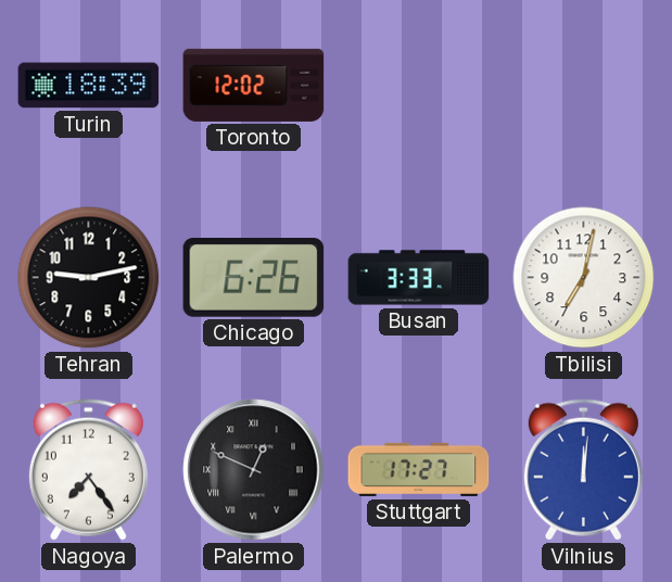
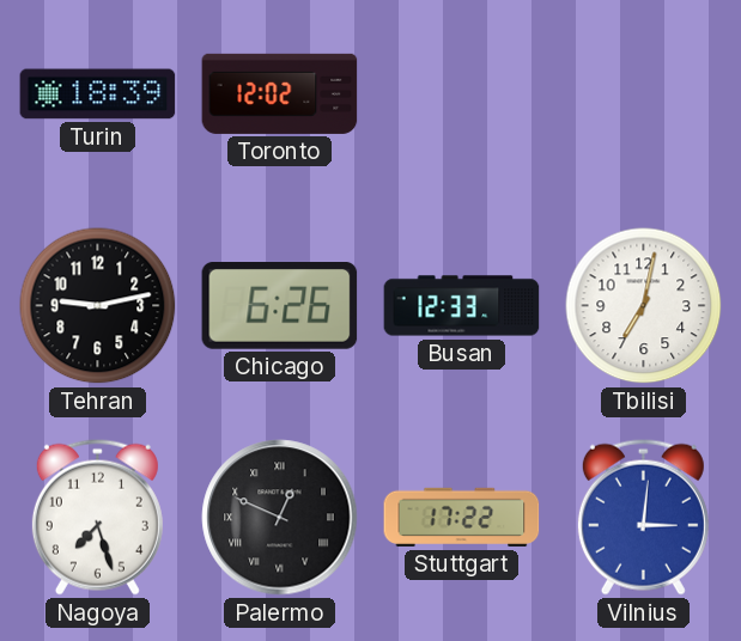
Busan: 3:33 -> 12:33 (462, 306)
Nagoya: 7:24 -> 7:27 (97, 517)
Stuttgart: 17:27 -> 17:22 (462, 517)
Vilnius: 12:01 -> 3:01 (643, 517)
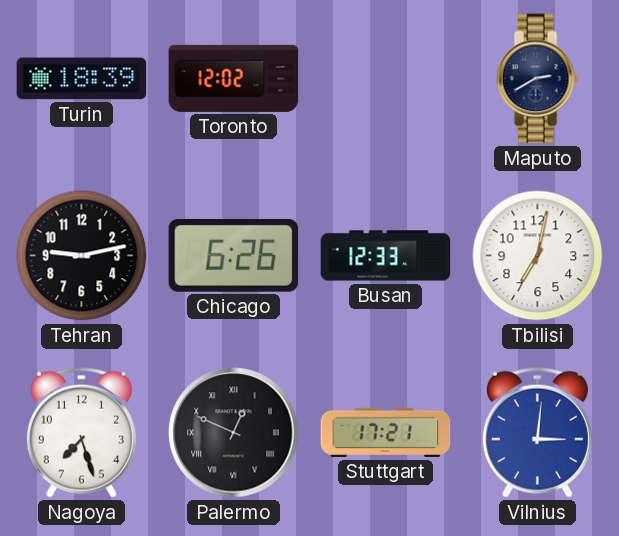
Maputo: none -> 2:40 (537, 79)
Stuttgart: 17:22 -> 17:21 (386, 432)
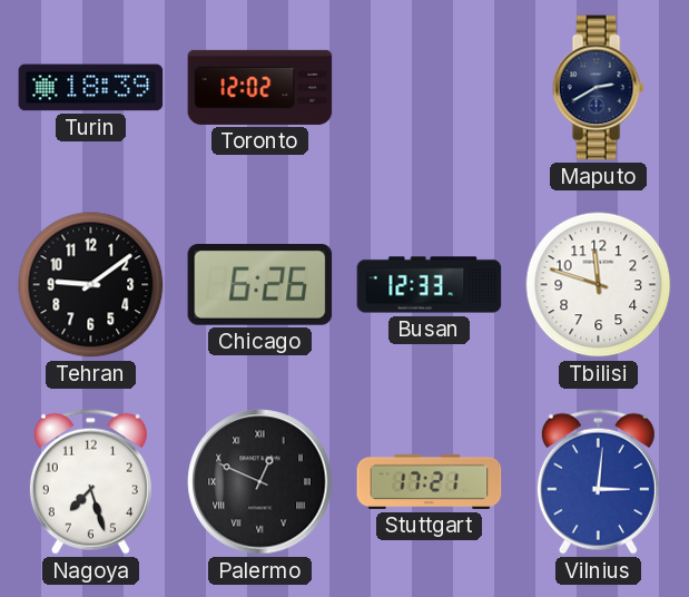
Tehran: 9:13 -> 9:09 (91, 285)
Tbilisi: 7:02 -> 11:48 (599, 285)
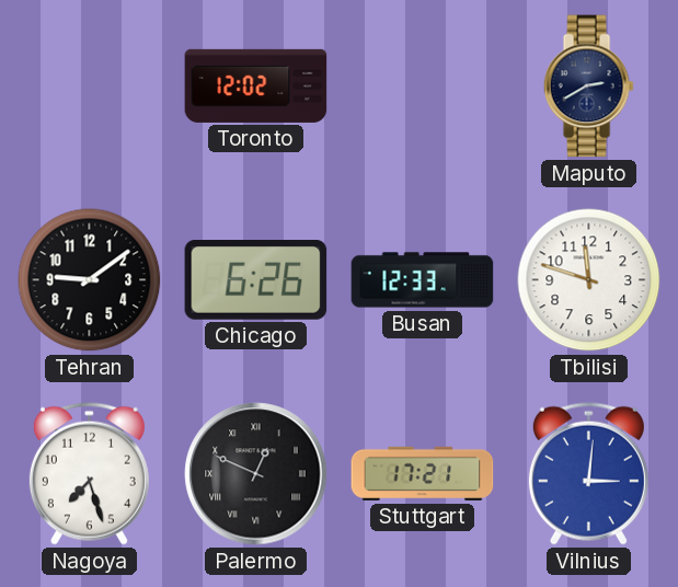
Turin: 18:39 -> none (91, 88)
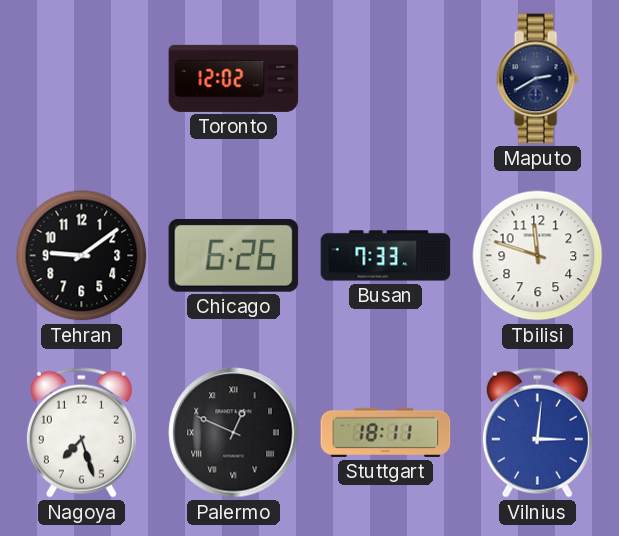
Busan: 12:33 -> 7:33 (386, 256)
Stuttgart: 17:21 -> 18:11 (386, 432)
